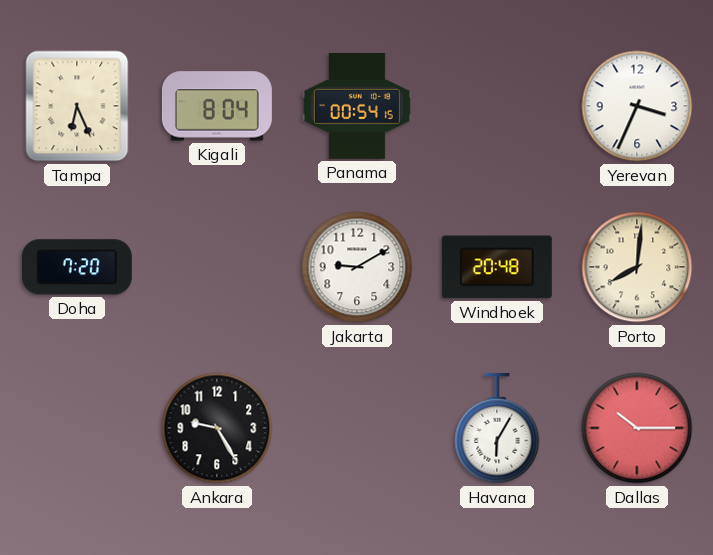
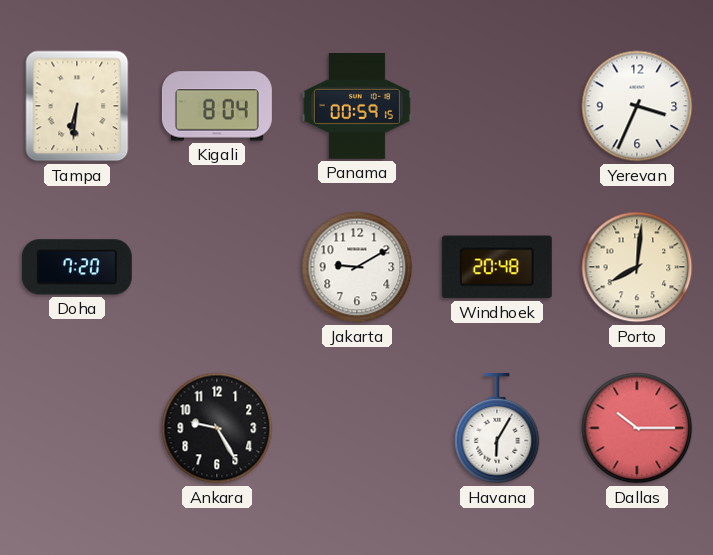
Tampa: 6:26 -> 6:31 (77, 106)
Panama: 00:54 -> 00:59 (357, 106)
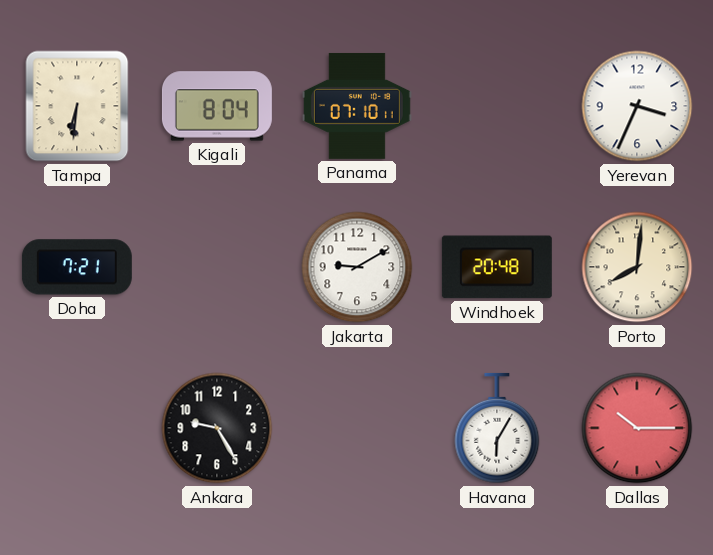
Panama: 00:59 -> 07:10 (357, 106)
Doha: 7:20 -> 7:21 (77, 267)
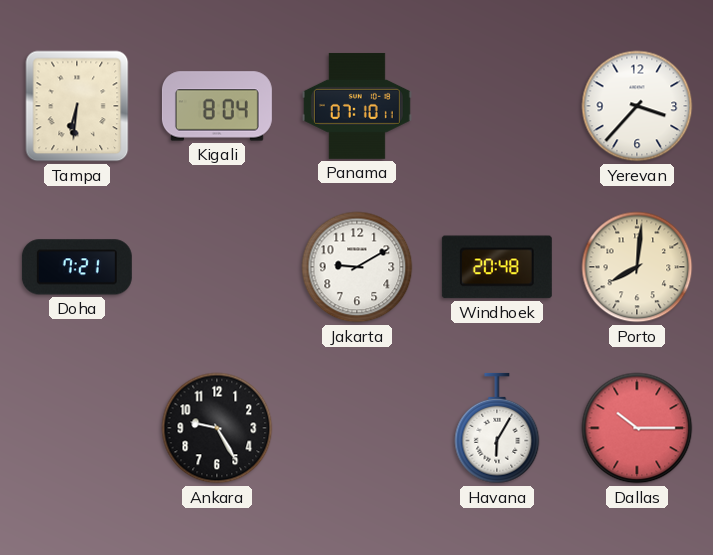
Yerevan: 3:34 -> 3:37 (637, 106)
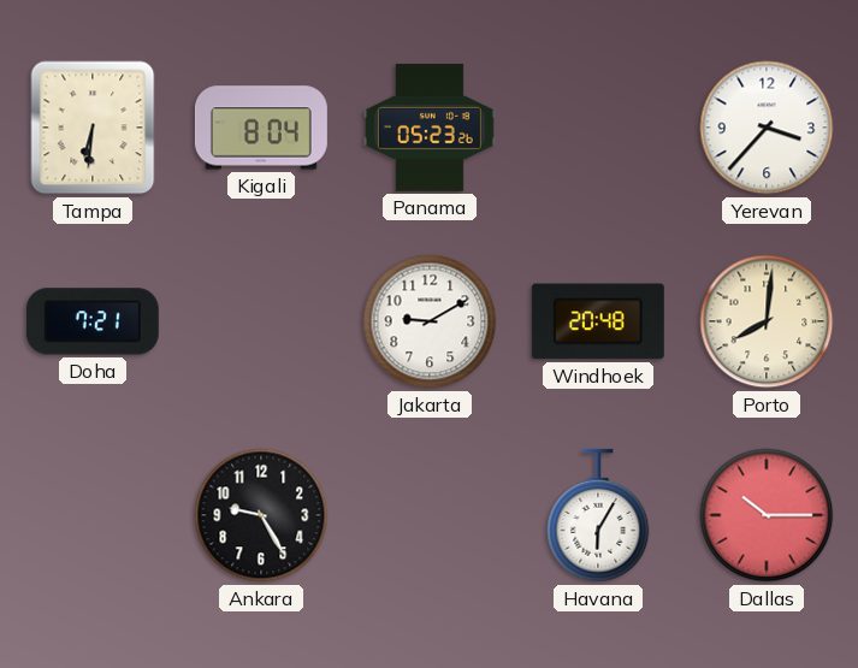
Panama: 07:10 -> 05:23 (430, 128)
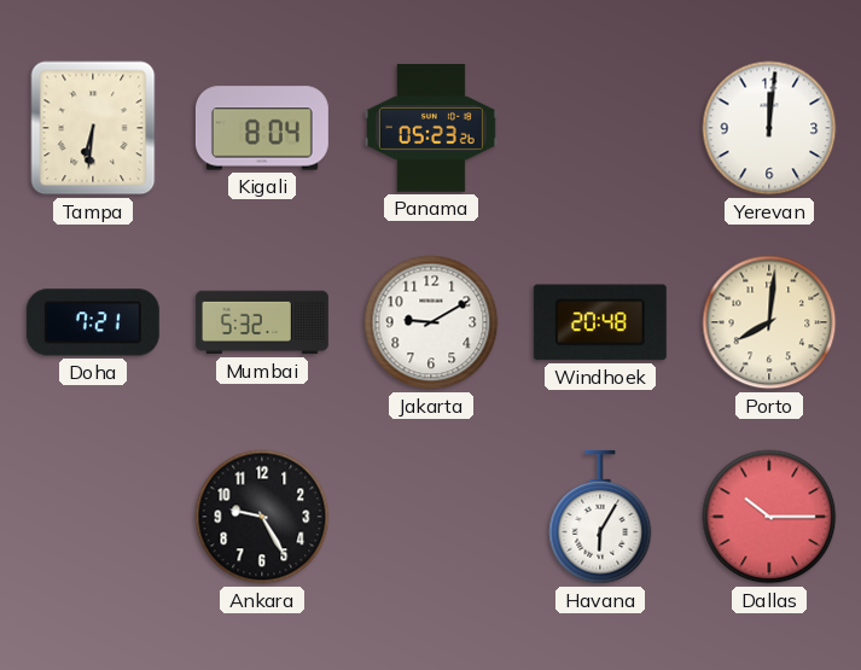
Yerevan: 3:37 -> 12:01 (769, 128)
Mumbai: none -> 5:32 (262, 322)
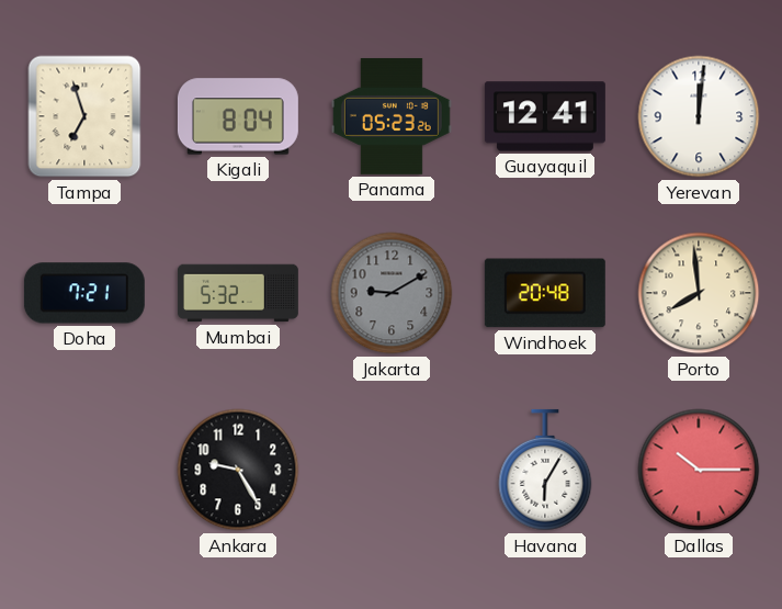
Tampa: 6:31 -> 6:57 (84, 116)
Guayaquil: none -> 12:41 (545, 116)
Jakarta dial: white -> grey (392, 293)
Porto: 8:01 -> 7:59 (699, 293)
